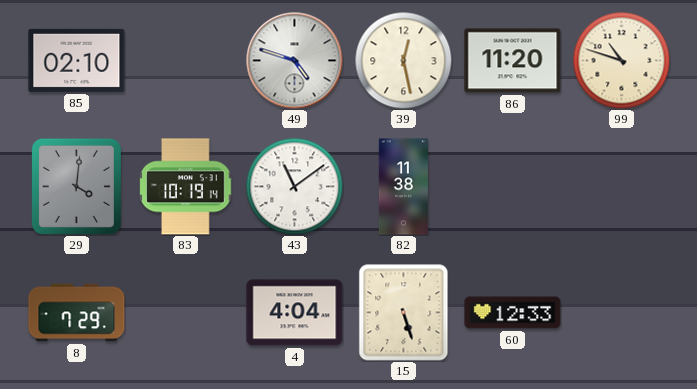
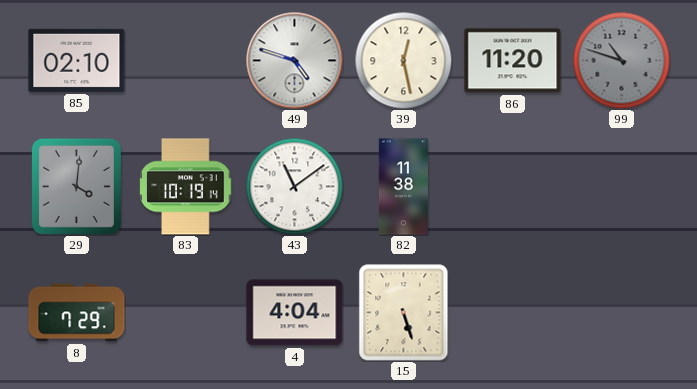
99 dial: cream -> grey (621, 60)
60: 12:33 -> none (513, 313)
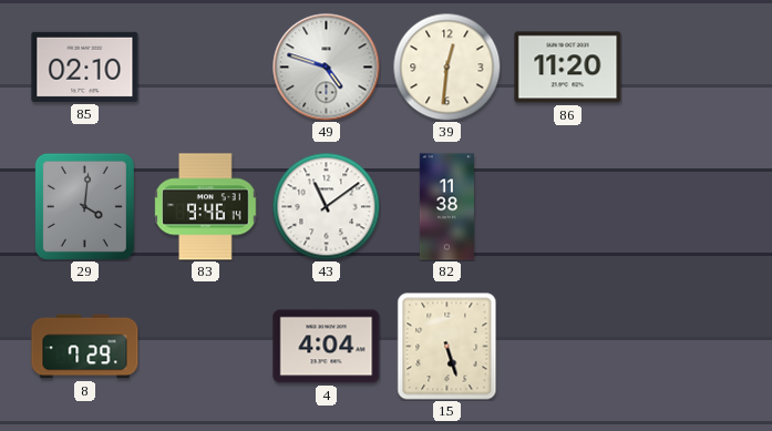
39: 12:28 -> 12:31 (446, 66)
99: 10:48 -> none (621, 60)
83: 10:19 -> 9:46 (206, 207)
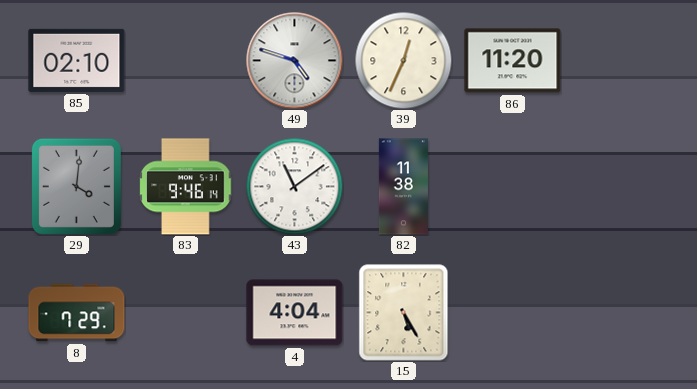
39: 12:31 -> 12:34 (403, 60)
15: 5:27 -> 5:25 (404, 313)
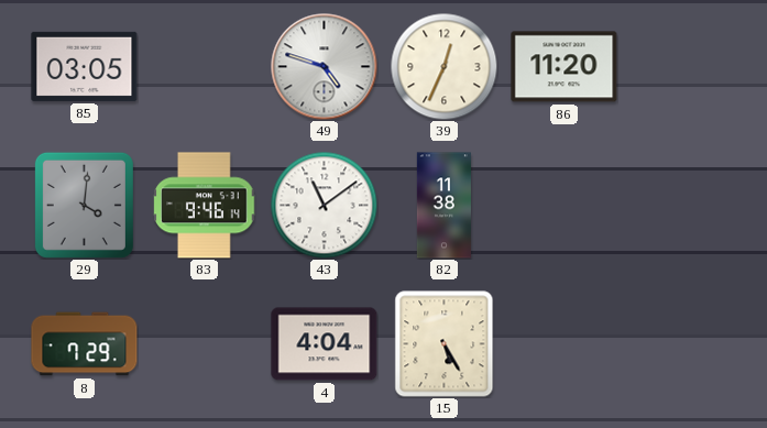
85: 02:10 -> 03:05 (85, 66)
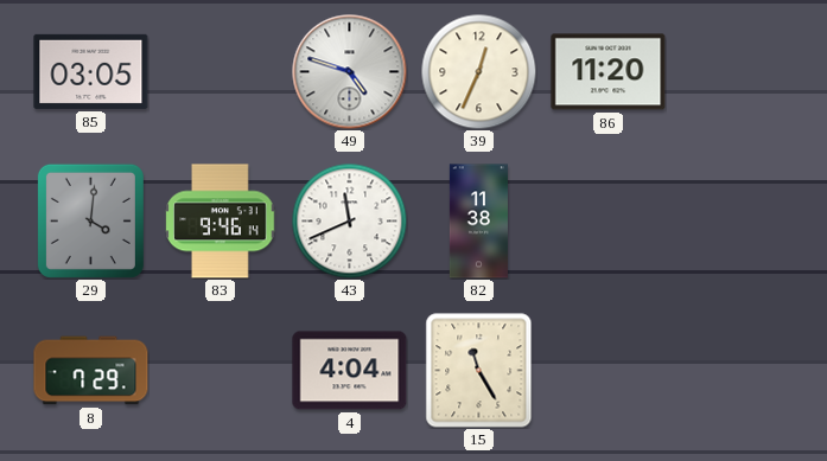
43: 11:09 -> 11:41 (349, 220)
15: 5:25 -> 11:25 (479, 371)
